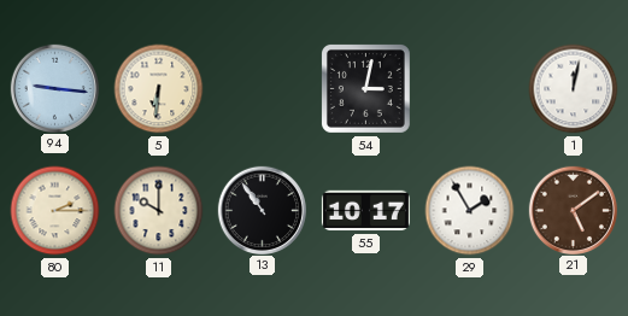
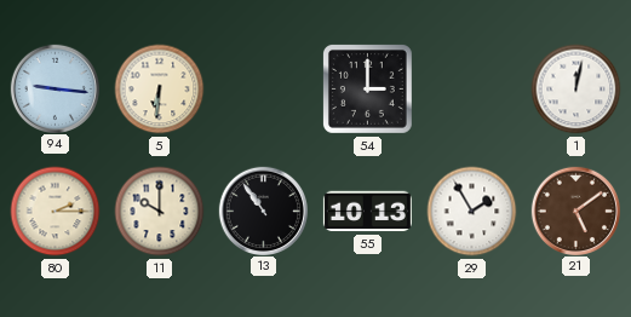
54: 3:02 -> 3:00 (367, 88)
55: 10:17 -> 10:13 (367, 212)
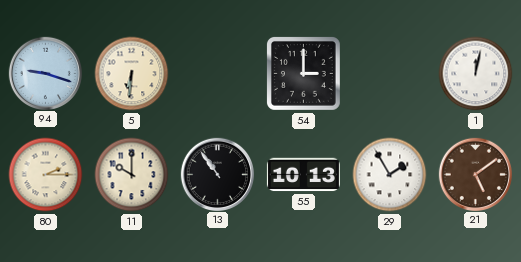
94: 9:16 -> 9:18 (45, 73)
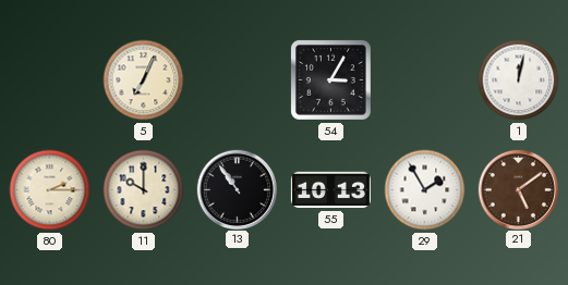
94: 9:18 -> none (45, 73)
5: 6:31 -> 7:04 (144, 80)
54: 3:00 -> 3:05 (330, 79)
